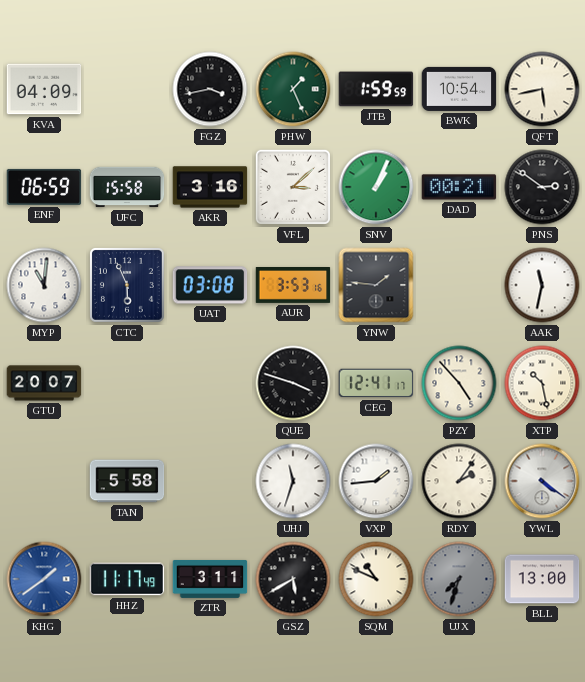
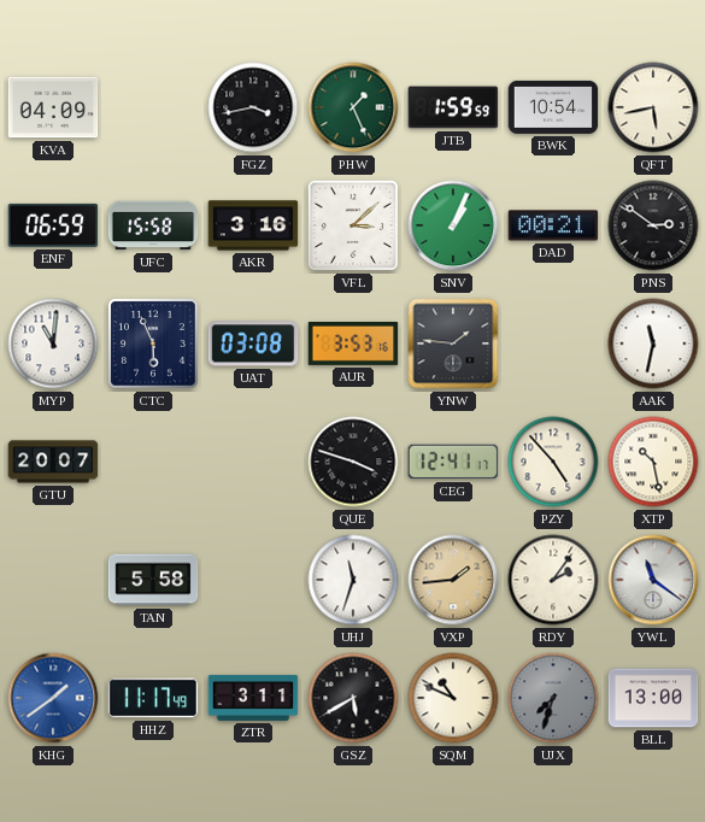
VXP dial: white -> champagne (453, 580)
YWL: 4:21 -> 11:21 (653, 580)
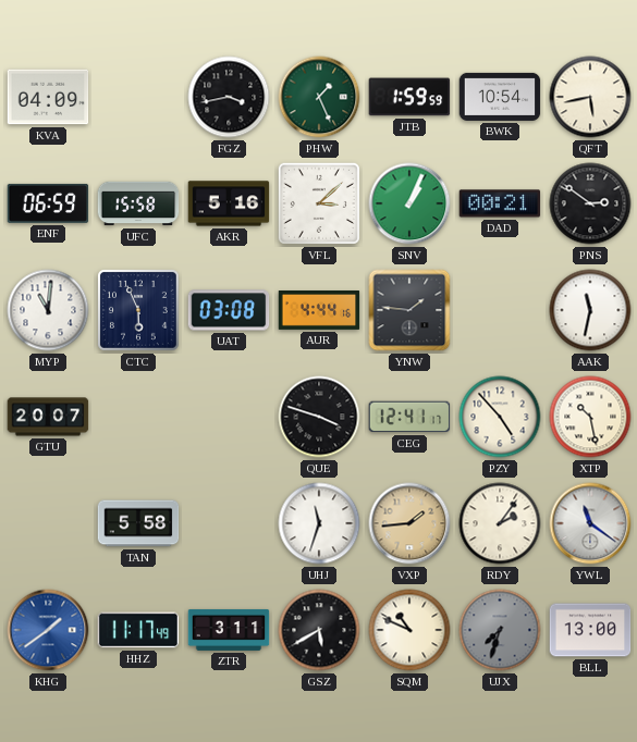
AKR: 3:16 -> 5:16 (229, 203)
AUR: 3:53 -> 4:44 (319, 311)
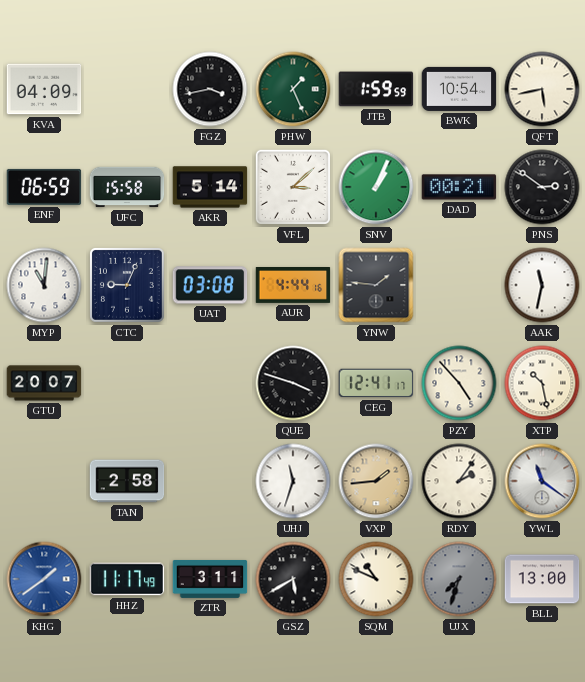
AKR: 5:16 -> 5:14 (210, 187)
CTC: 5:56 -> 9:04 (128, 286)
TAN: 5:58 -> 2:58 (127, 481)
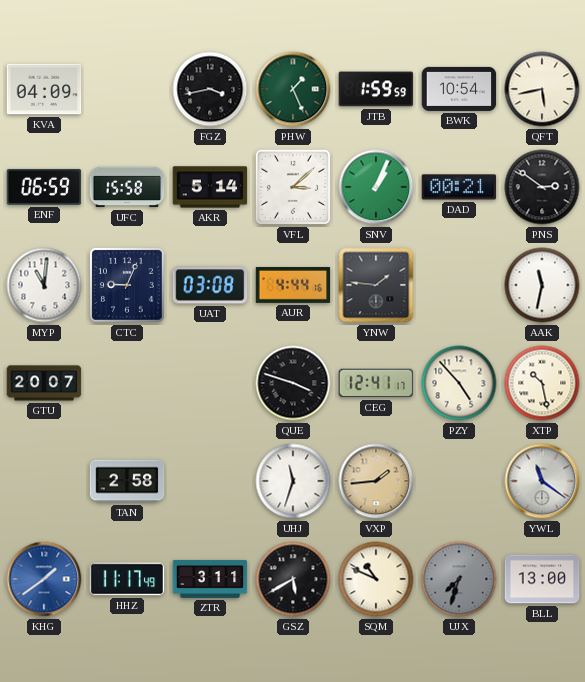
RDY: 2:06 -> none (459, 481)
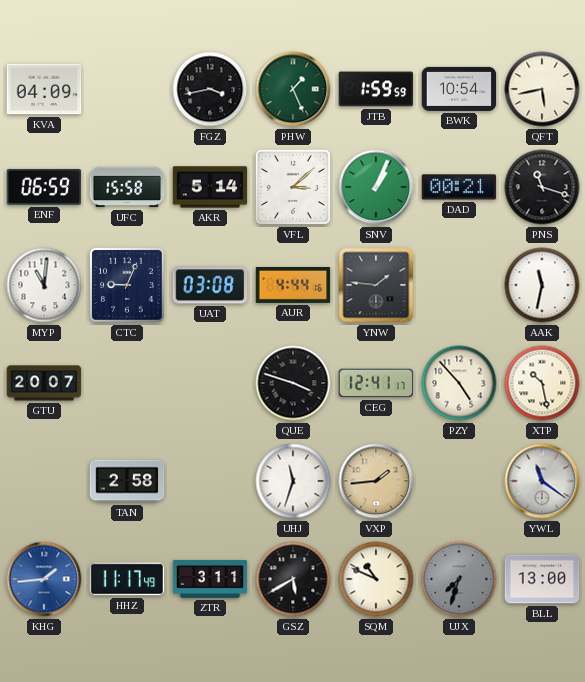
PNS: 2:51 -> 11:18 (542, 187)
KHG: 1:39 -> 1:44 (44, 579)
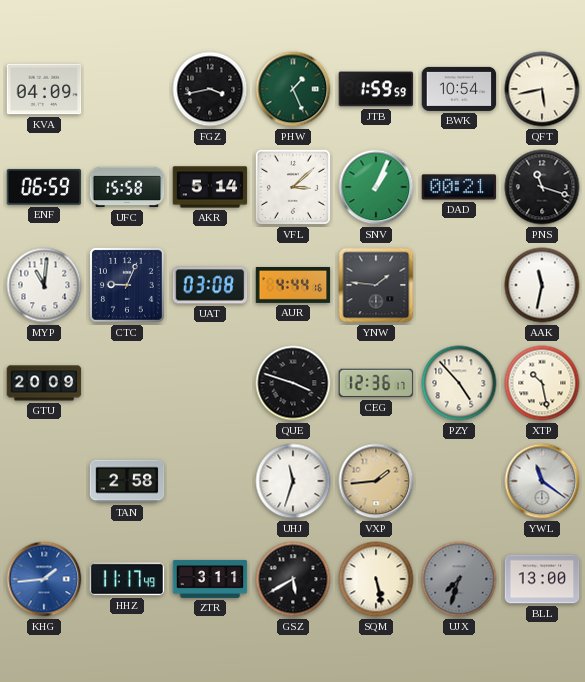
GTU: 20:07 -> 20:09 (44, 383)
CEG: 12:41 -> 12:36 (376, 383)
SQM: 10:49 -> 5:28 (376, 579)
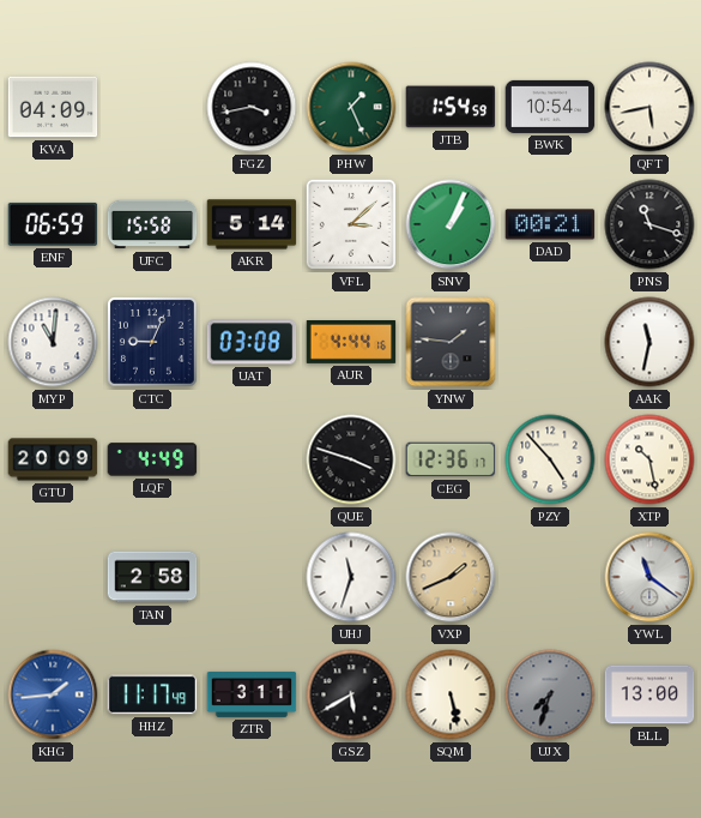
JTB: 1:59 -> 1:54 (451, 107)
LQF: none -> 4:49 (152, 459)
VXP: 1:44 -> 1:41 (451, 577)
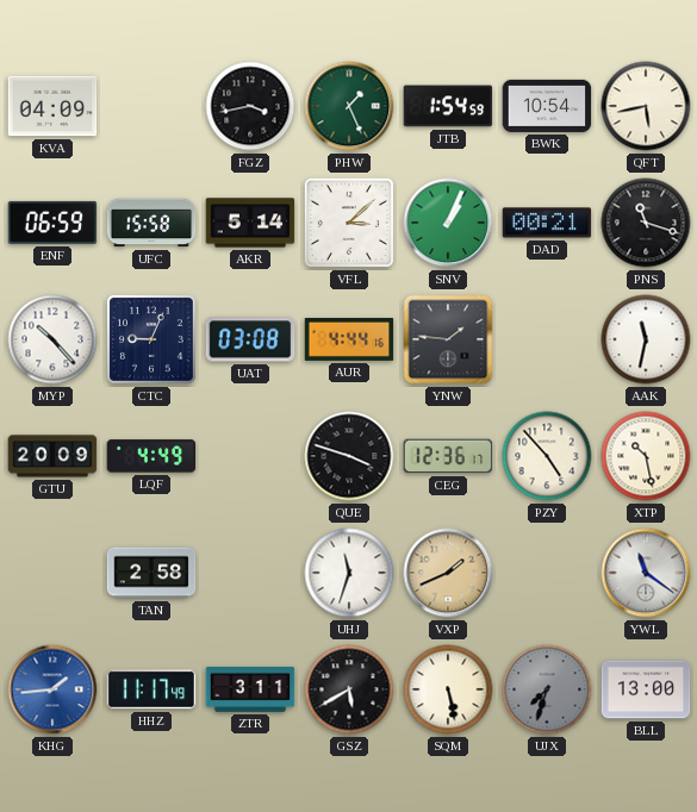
MYP: 11:01 -> 10:23 (52, 339)
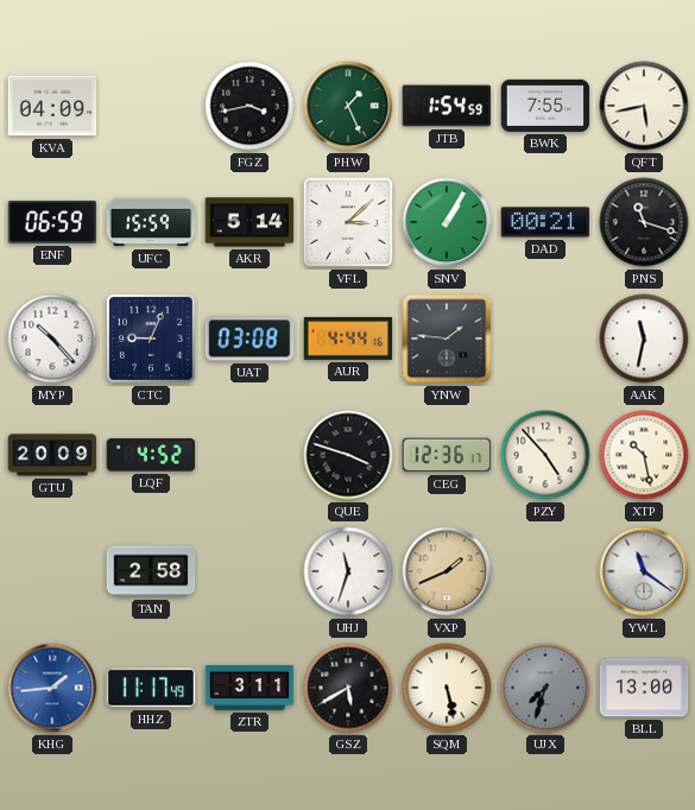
BWK: 10:54 -> 7:55 (545, 106)
UFC: 15:58 -> 15:59 (151, 222)
SNV: 1:04 -> 1:05 (447, 222)
LQF: 4:49 -> 4:52 (151, 455)
